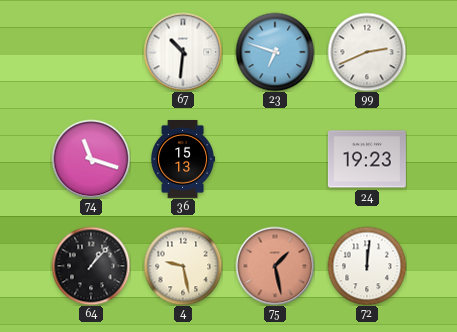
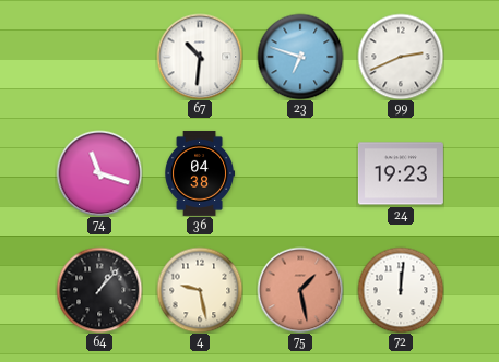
36: 15:13 -> 04:38 (200, 173)
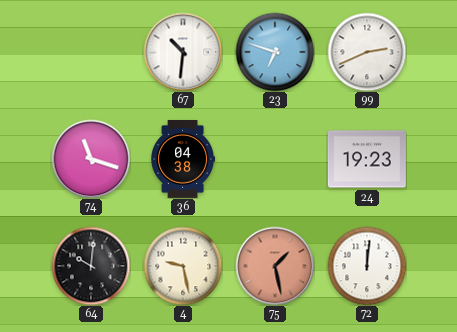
64: 1:07 -> 10:01 (91, 266)
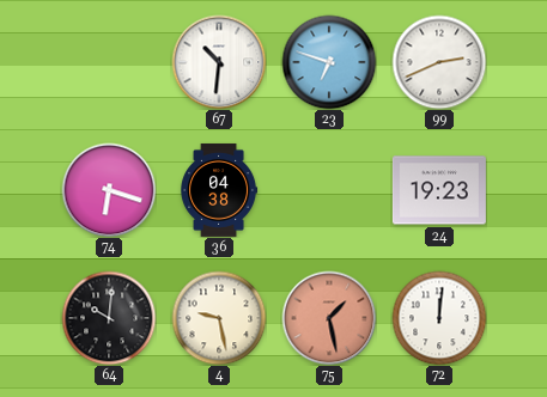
74: 11:18 -> 6:18 (109, 190)
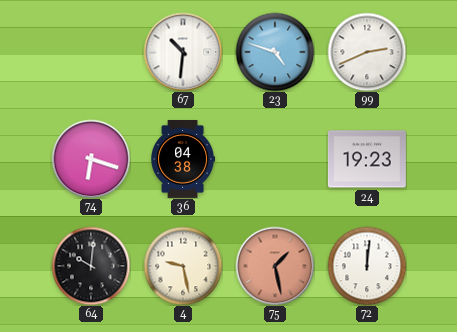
23: 6:48 -> 4:48 (275, 52)
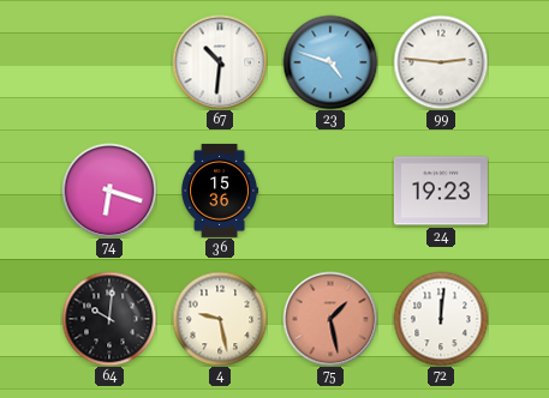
99: 2:41 -> 2:46 (441, 62)
36: 04:38 -> 15:36 (220, 191)
